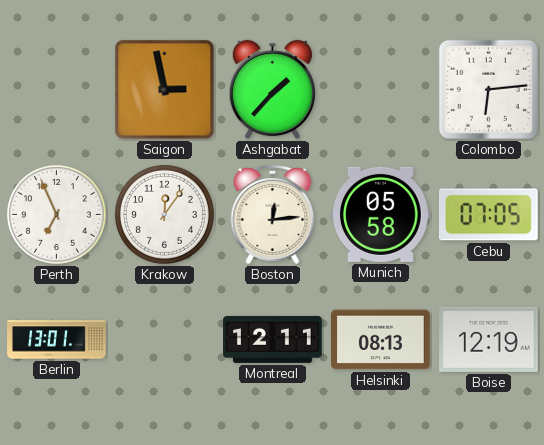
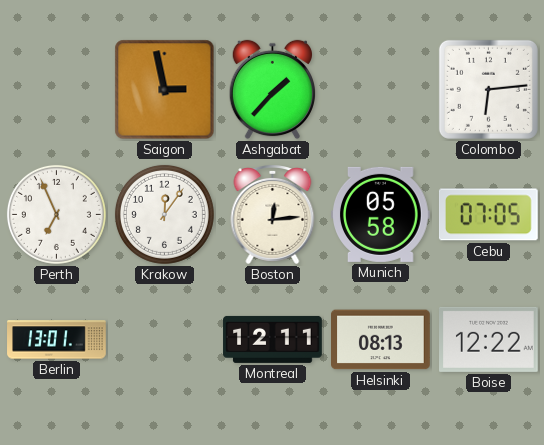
Boise: 12:19 -> 12:22 (489, 339)
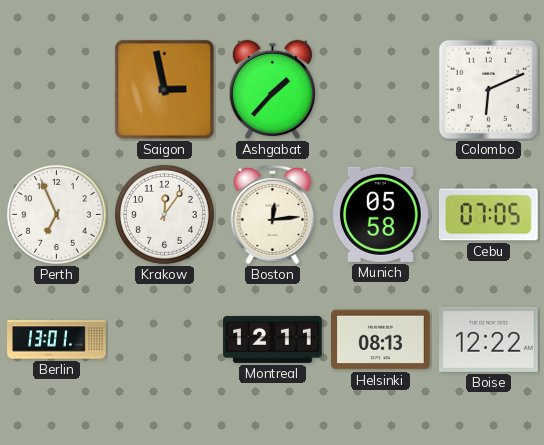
Colombo: 6:14 -> 6:11 (488, 89)
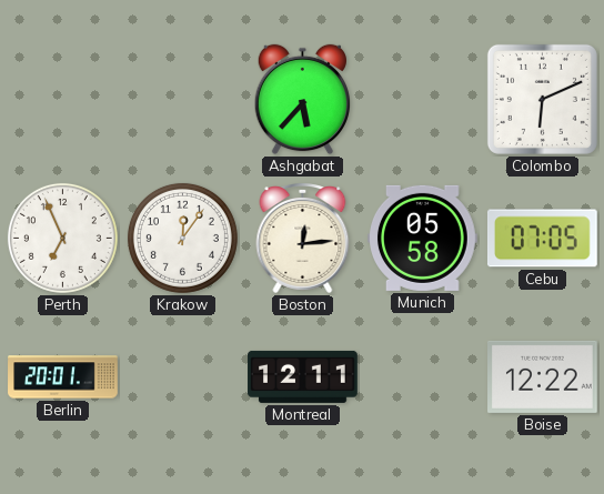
Saigon: 2:58 -> none (165, 90)
Ashgabat: 1:37 -> 5:37 (302, 100)
Berlin: 13:01 -> 20:01 (63, 377)
Helsinki: 08:13 -> none (381, 340)
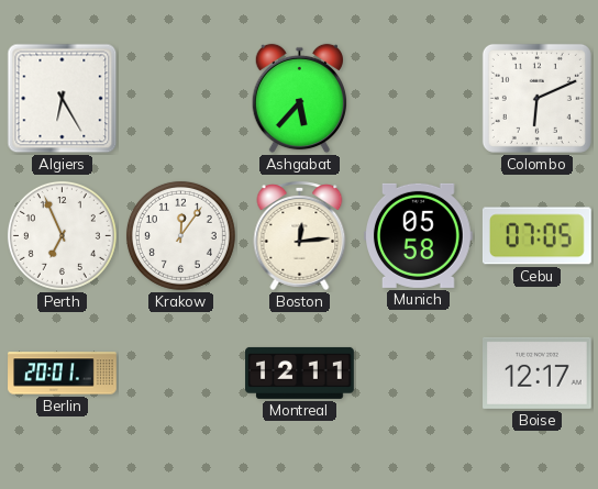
Algiers: none -> 6:25 (63, 99)
Boise: 12:22 -> 12:17 (538, 373)
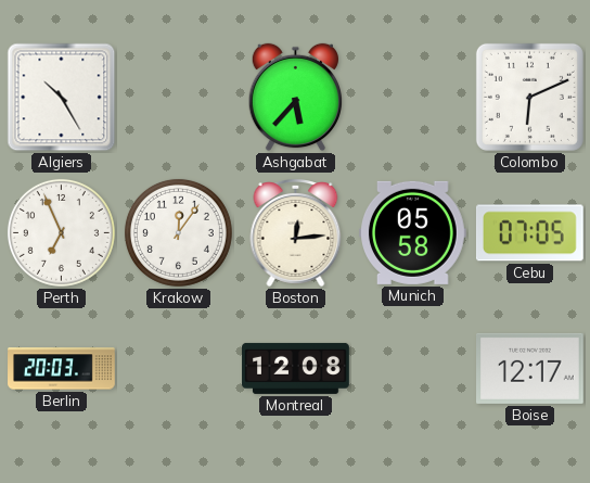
Algiers: 6:25 -> 10:25 (62, 98)
Berlin: 20:01 -> 20:03 (62, 369)
Montreal: 12:11 -> 12:08 (296, 368)
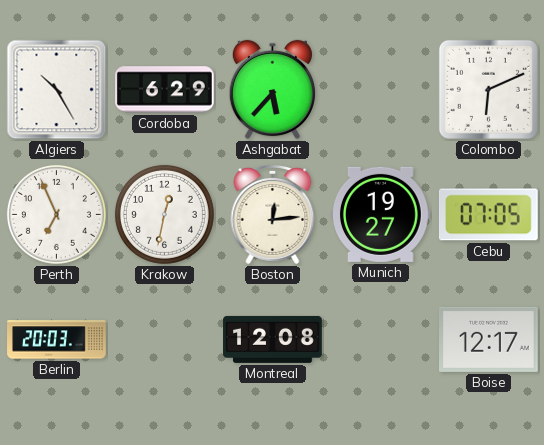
Cordoba: none -> 6:29 (165, 90)
Krakow: 12:06 -> 12:32 (164, 214)
Munich: 05:58 -> 19:27 (381, 214)
